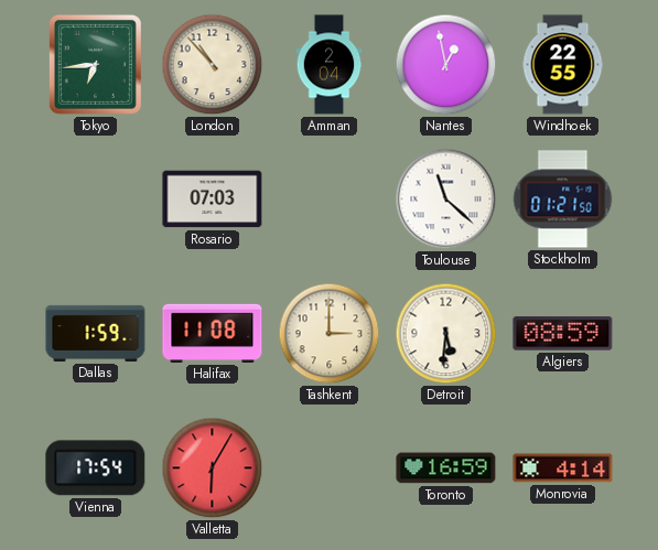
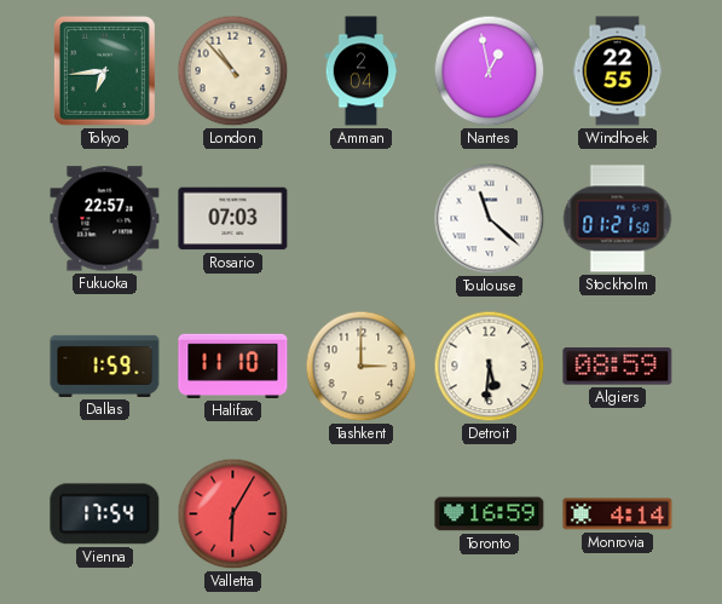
Fukuoka: none -> 22:57 (105, 219)
Halifax: 11:08 -> 11:10 (233, 366)
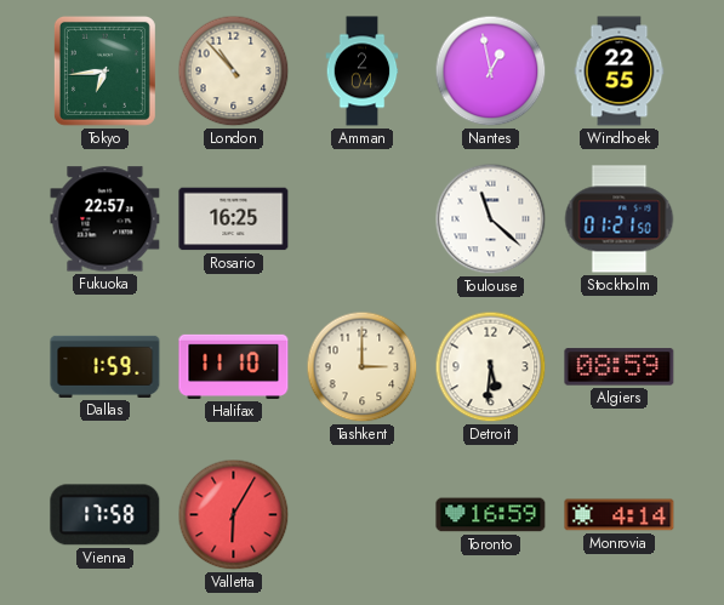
Rosario: 07:03 -> 16:25 (234, 219)
Vienna: 17:54 -> 17:58 (106, 515)
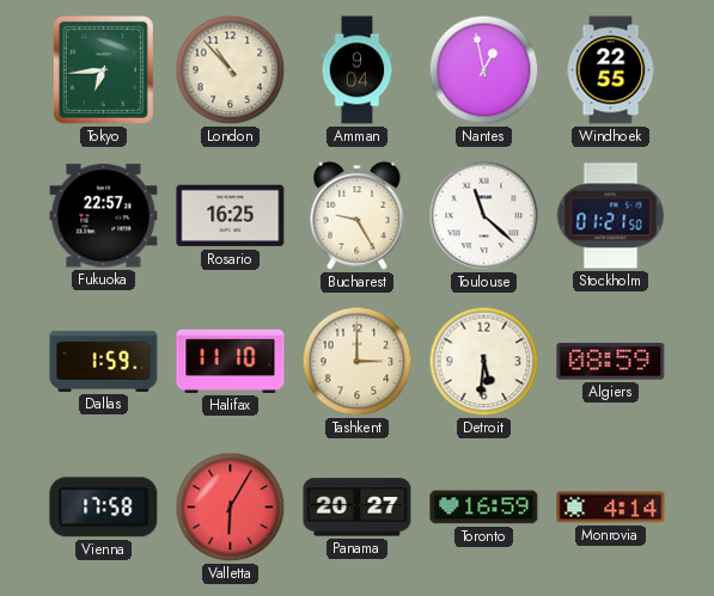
Amman: 2:04 -> 9:04 (358, 70)
Bucharest: none -> 9:25 (358, 215)
Panama: none -> 20:27 (358, 508)
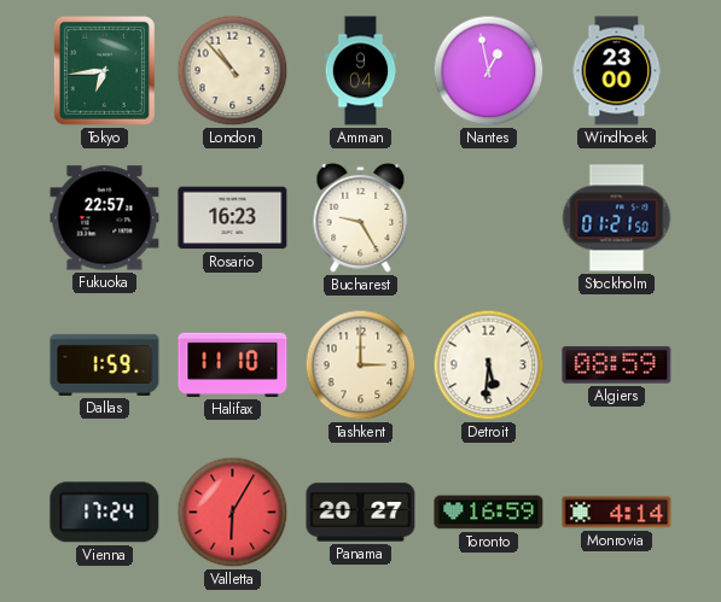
Windhoek: 22:55 -> 23:00 (617, 71)
Rosario: 16:25 -> 16:23 (233, 218)
Toulouse: 11:22 -> none (484, 216)
Vienna: 17:58 -> 17:24 (105, 513)
